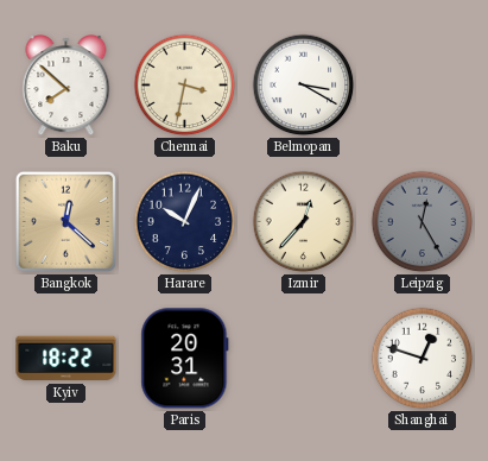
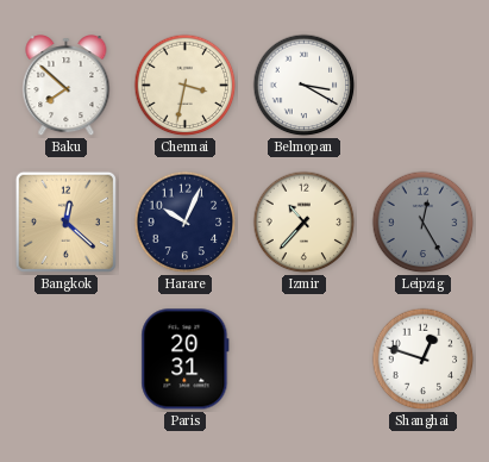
Izmir: 12:37 -> 10:37 (305, 223)
Kyiv: 18:22 -> none (66, 359)
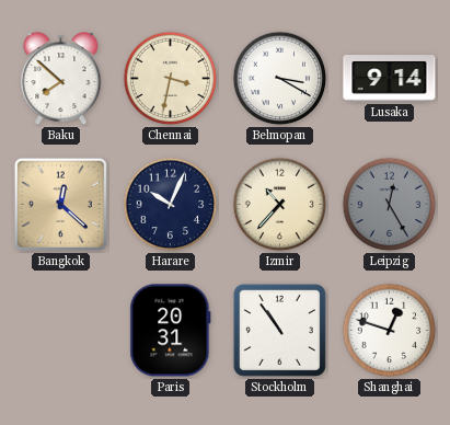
Lusaka: none -> 9:14 (390, 79)
Stockholm: none -> 10:54 (279, 330)
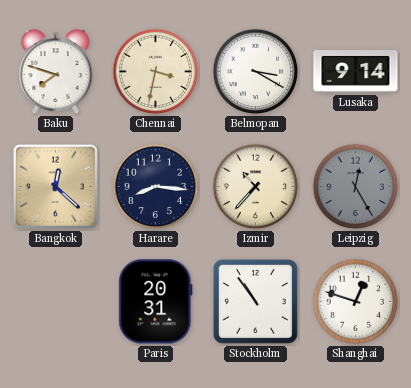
Baku: 7:52 -> 7:48 (56, 73)
Harare: 10:04 -> 8:16 (156, 187)
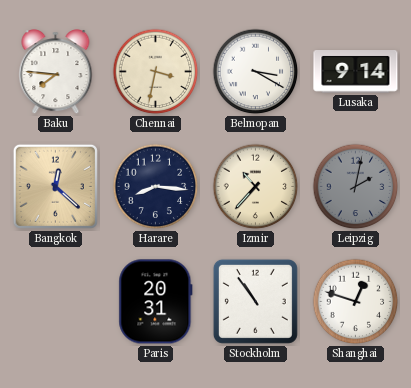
Baku: 7:48 -> 7:46 (56, 73)
Leipzig: 12:25 -> 2:02 (356, 187)
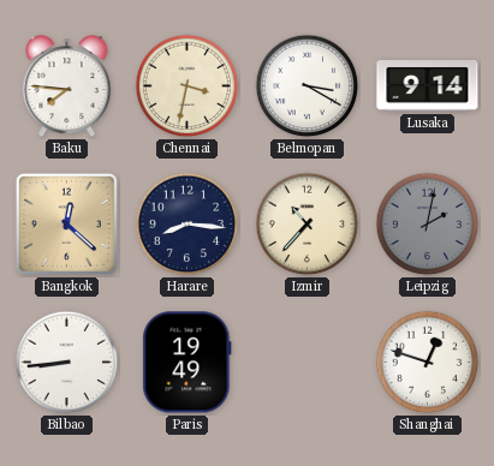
Bilbao: none -> 8:44 (67, 363)
Paris: 20:31 -> 19:49 (188, 363)
Stockholm: 10:54 -> none (255, 301)
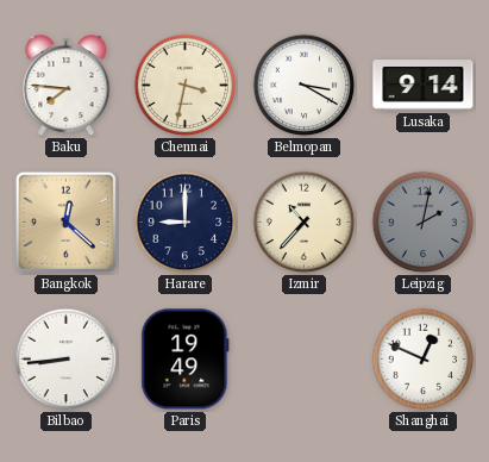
Harare: 8:16 -> 9:00 (186, 223)
Shanghai: 12:48 -> 12:49 (424, 360)
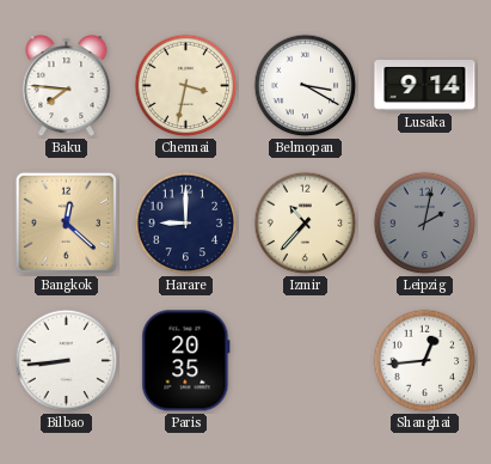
Paris: 19:49 -> 20:35 (186, 361)
Shanghai: 12:49 -> 12:44 (425, 361)
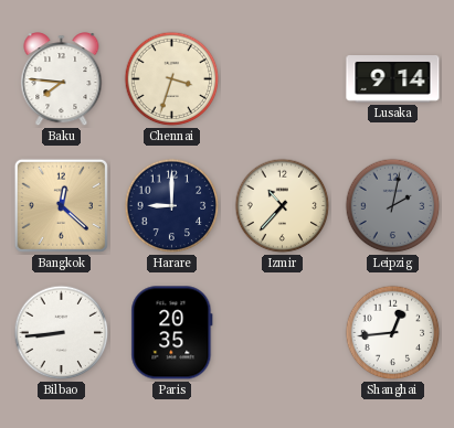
Chennai: 3:32 -> 3:33 (172, 79)
Belmopan: 3:20 -> none (306, 86)
